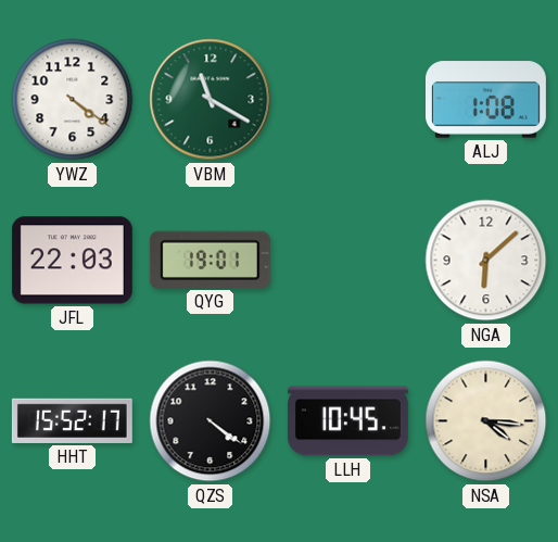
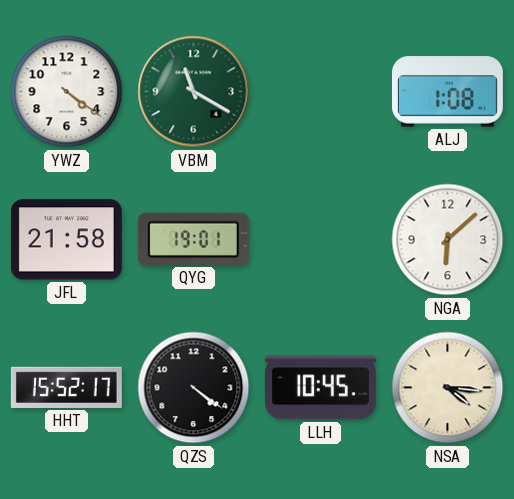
JFL: 22:03 -> 21:58 (66, 240)
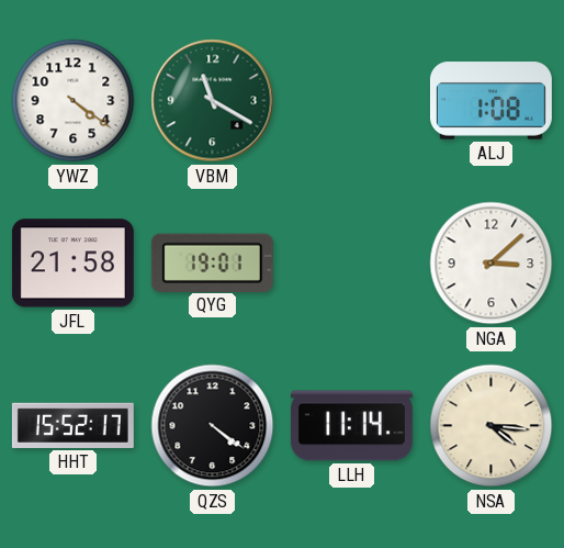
NGA: 6:08 -> 3:08 (492, 264)
LLH: 10:45 -> 11:14 (351, 426)
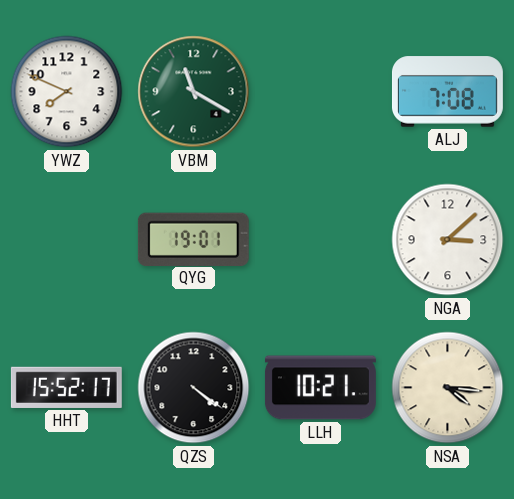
YWZ: 4:21 -> 7:49 (67, 92)
ALJ: 1:08 -> 7:08 (447, 92)
JFL: 21:58 -> none (72, 264)
LLH: 11:14 -> 10:21 (320, 388)
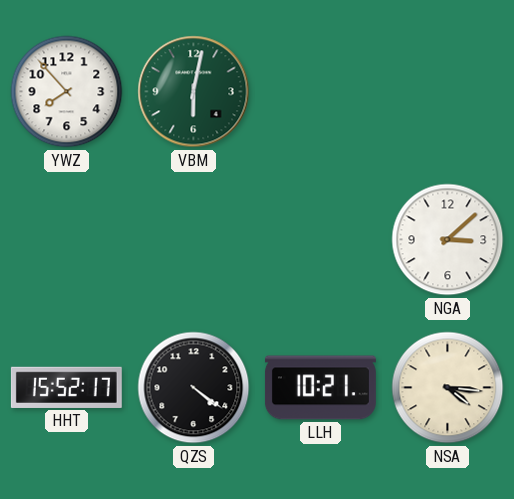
YWZ: 7:49 -> 7:53 (67, 92)
VBM: 11:20 -> 6:02 (194, 92)
ALJ: 7:08 -> none (447, 92)
QYG: 19:01 -> none (193, 239)
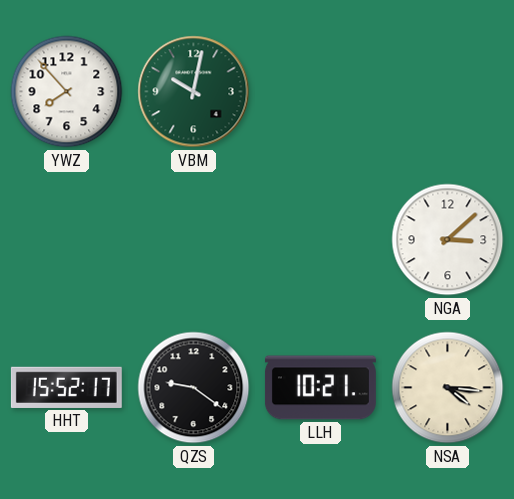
VBM: 6:02 -> 10:02 (194, 92)
QZS: 4:21 -> 9:21 (194, 388)
